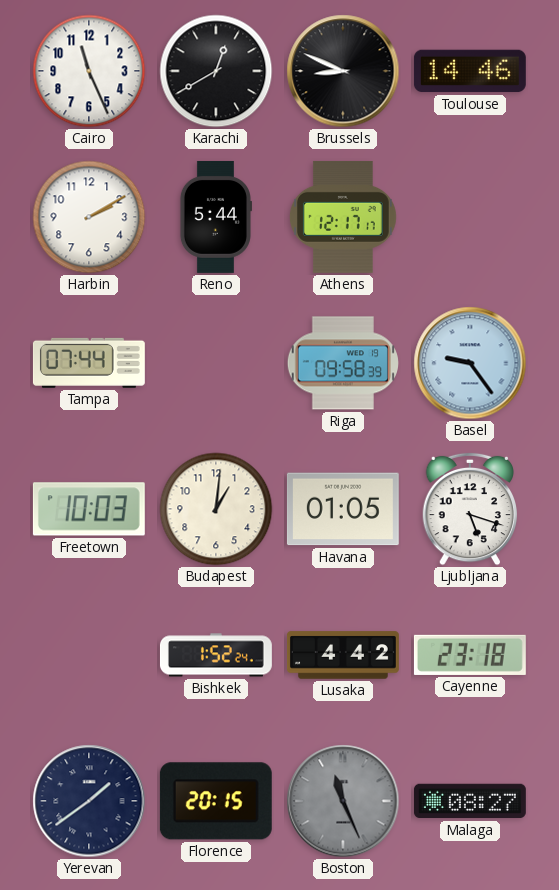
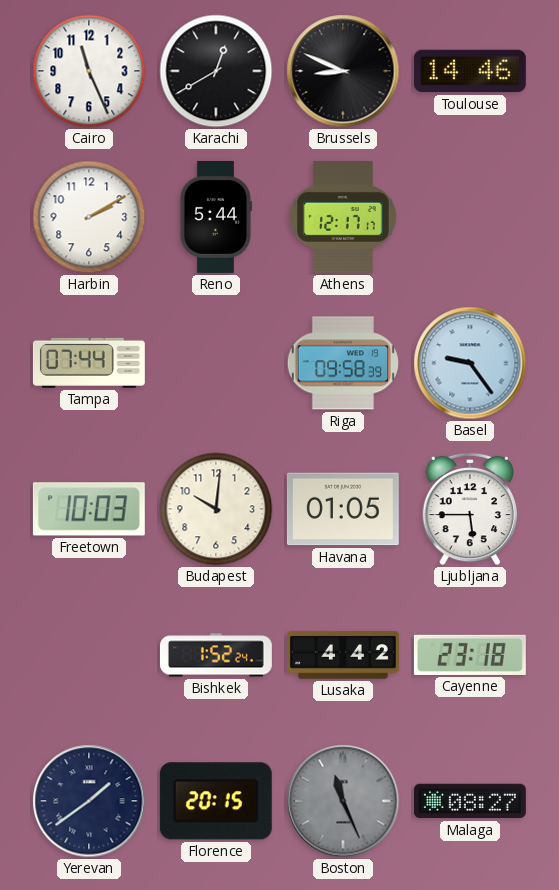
Budapest: 1:01 -> 10:01 (216, 509)
Ljubljana: 5:18 -> 5:45 (470, 509)
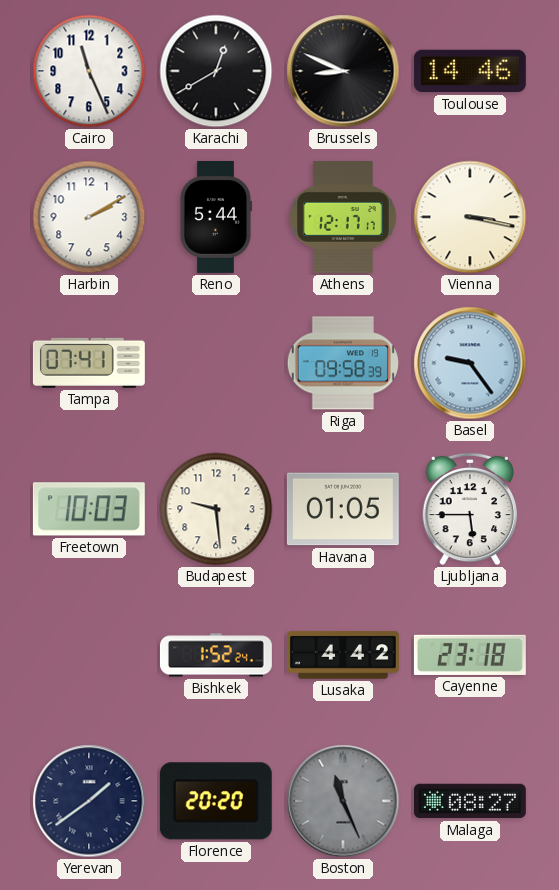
Vienna: none -> 3:17 (470, 217)
Tampa: 07:44 -> 07:41 (89, 363)
Budapest: 10:01 -> 9:29 (216, 509)
Florence: 20:15 -> 20:20 (216, 801)
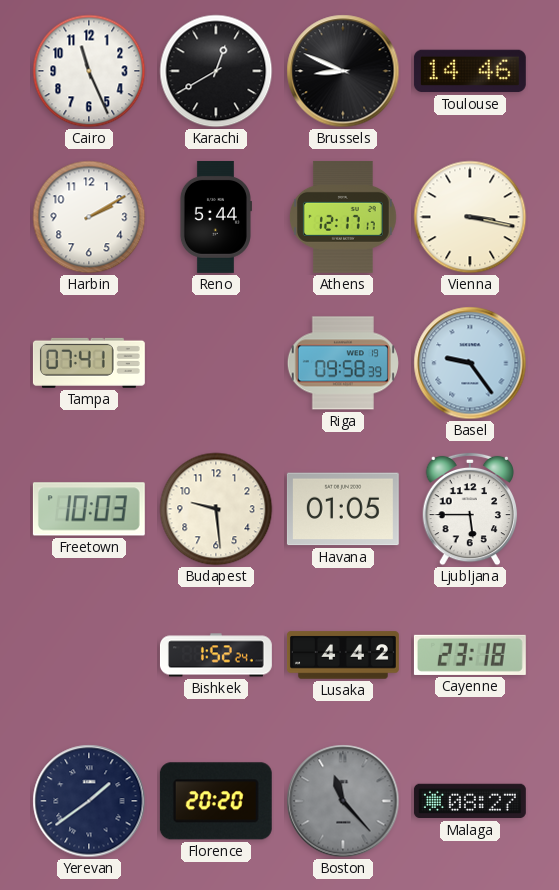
Boston: 11:26 -> 11:23 (343, 801)
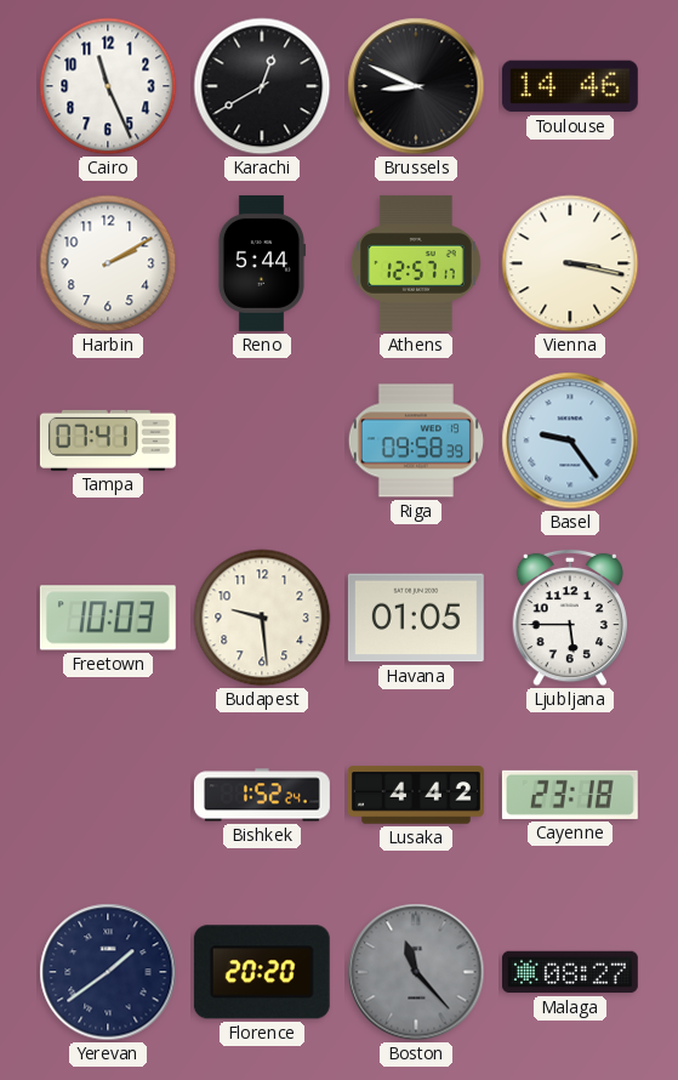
Athens: 12:17 -> 12:57 (416, 263)
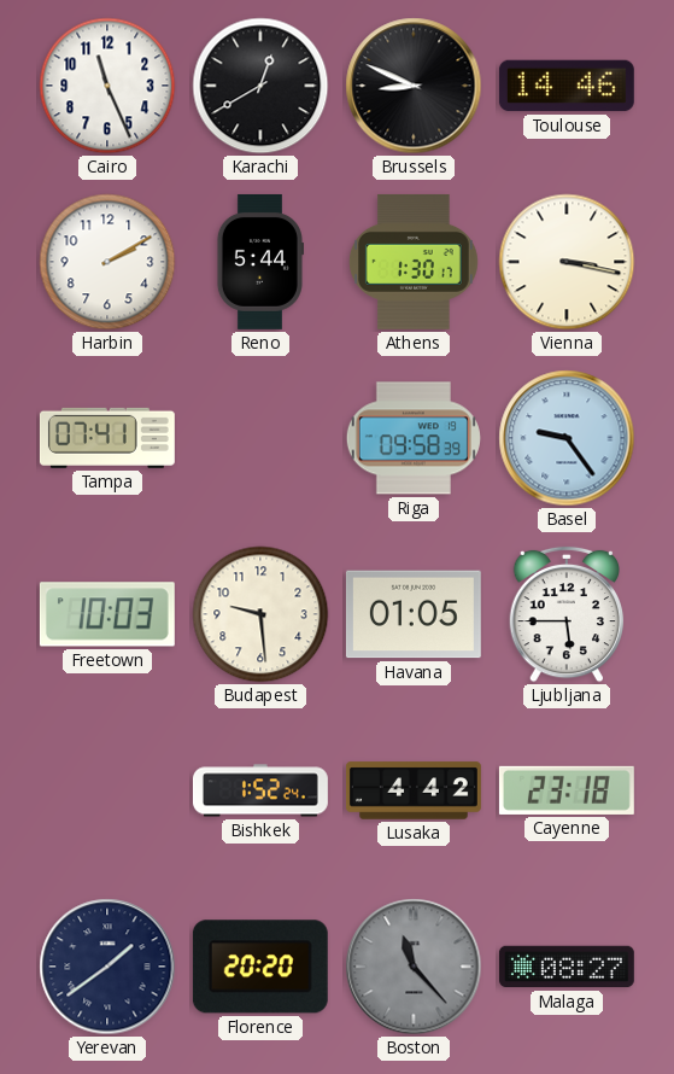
Athens: 12:57 -> 1:30 (414, 262)
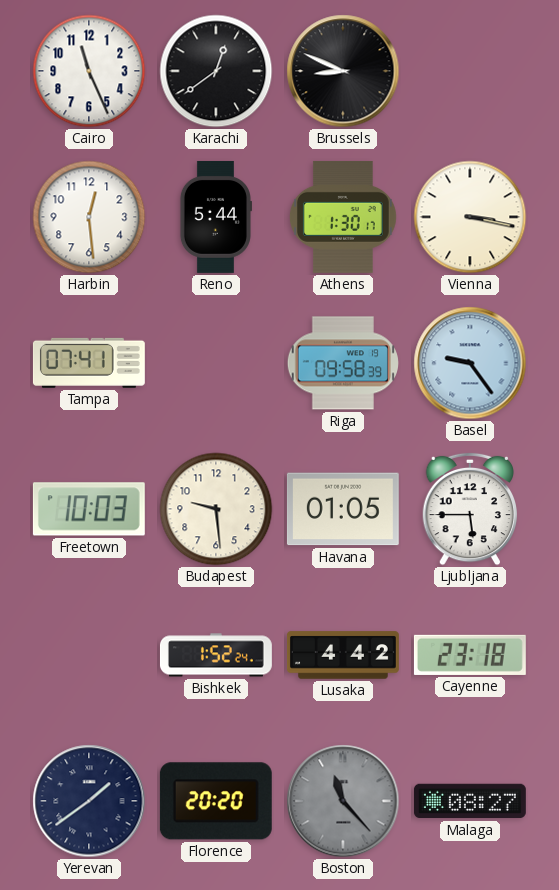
Karachi: 12:40 -> 12:39 (216, 71)
Toulouse: 14:46 -> none (567, 86)
Harbin: 2:10 -> 12:29 (89, 217)
